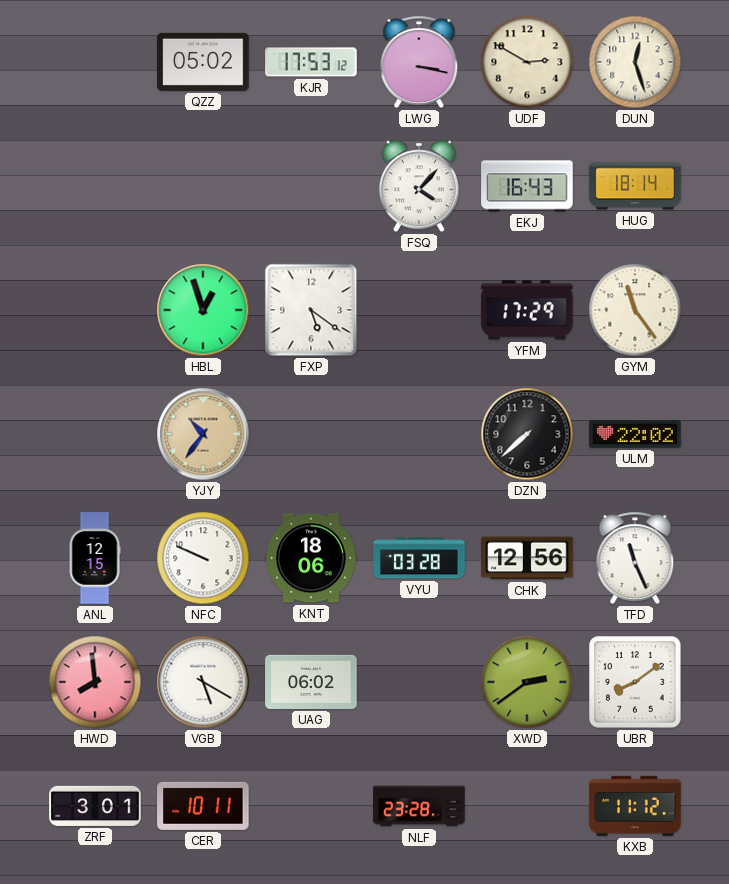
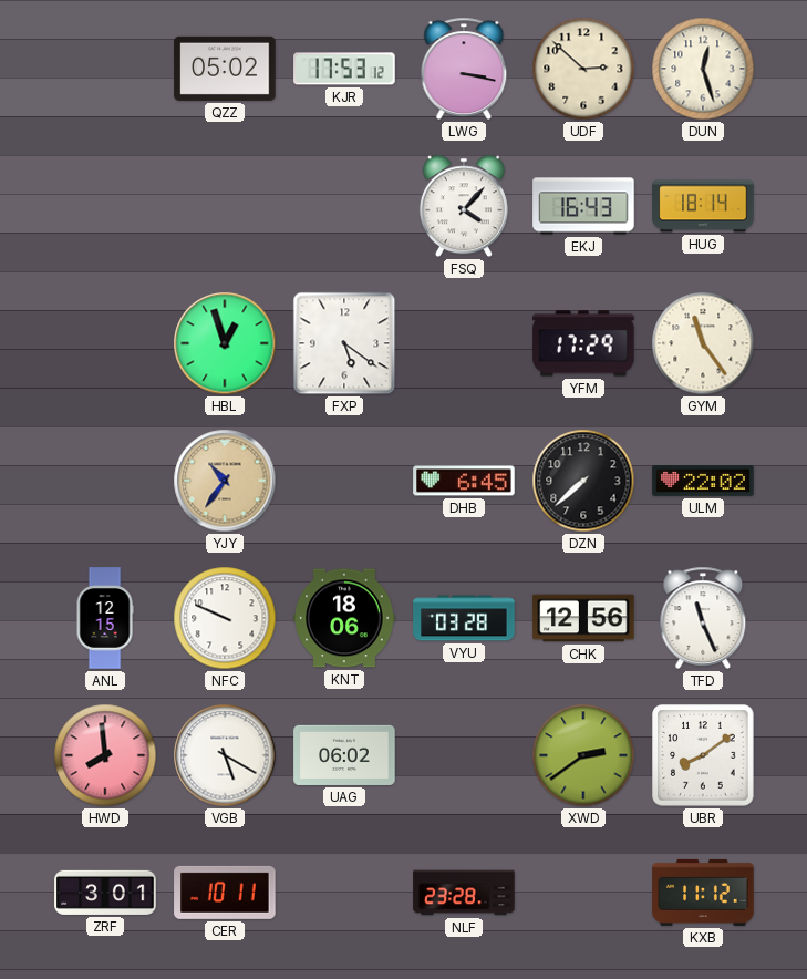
UDF: 2:50 -> 2:52 (583, 69)
DHB: none -> 6:45 (464, 481)
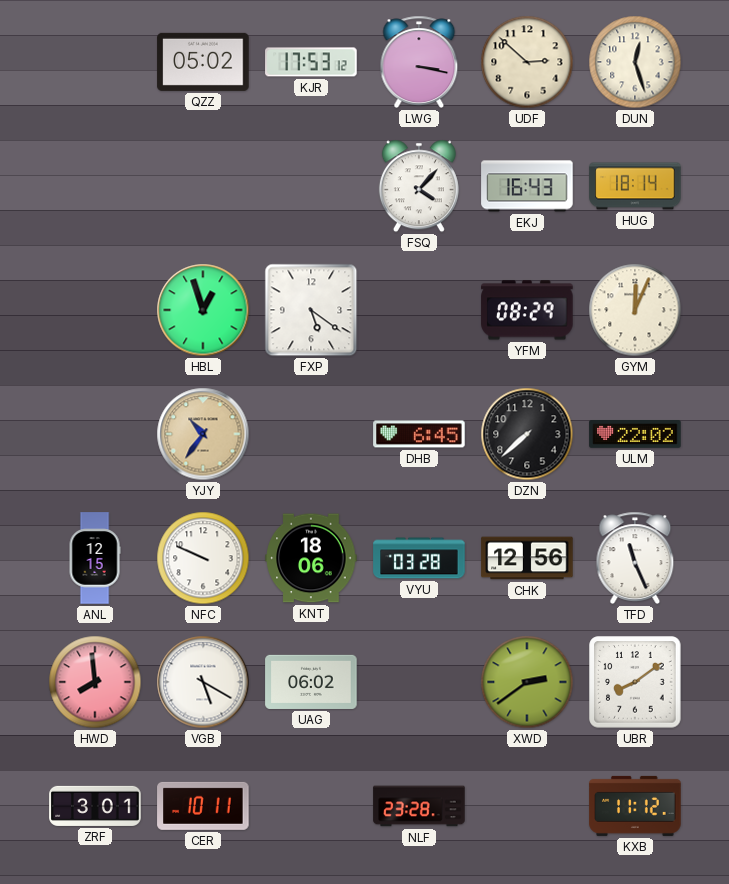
YFM: 17:29 -> 08:29 (527, 310)
GYM: 11:24 -> 12:04 (635, 310)
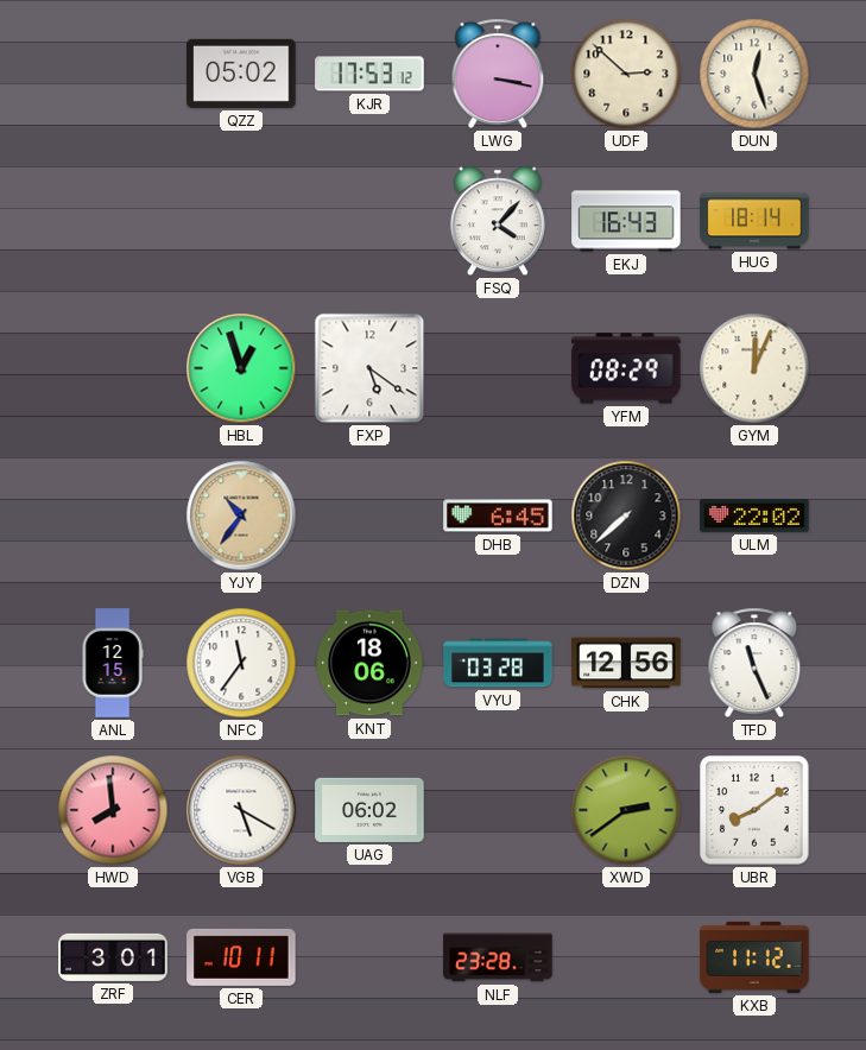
NFC: 9:49 -> 11:36 (241, 663)
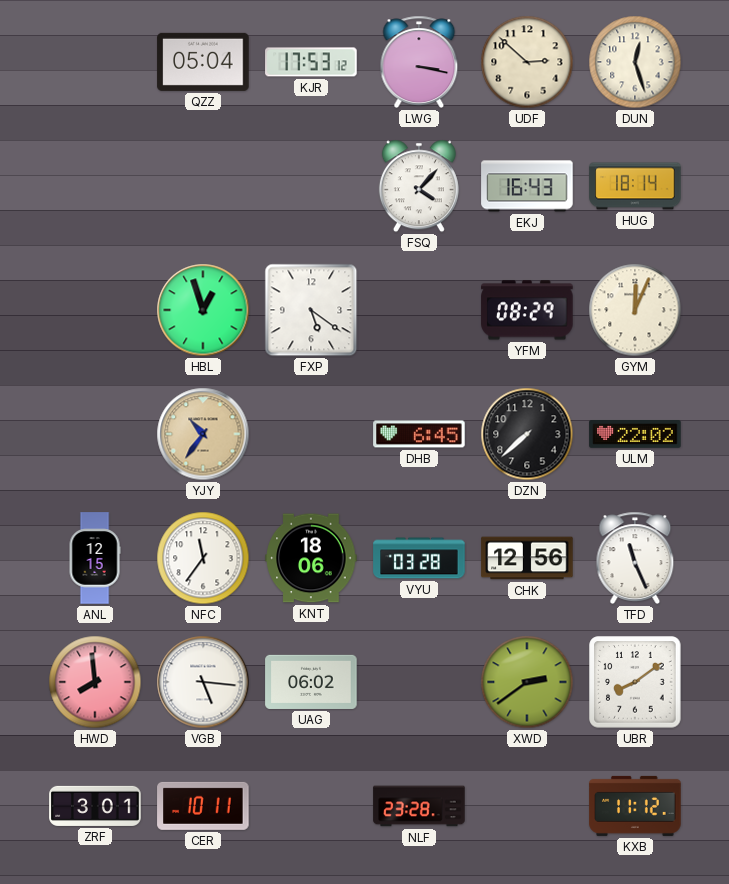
QZZ: 05:02 -> 05:04 (203, 62)
VGB: 5:20 -> 5:16 (203, 682)
